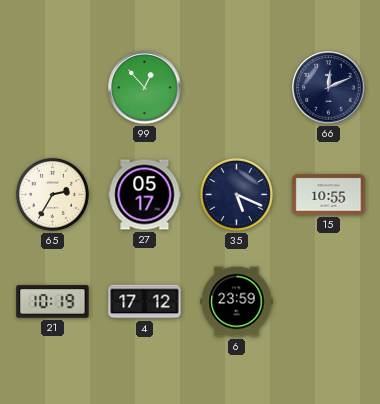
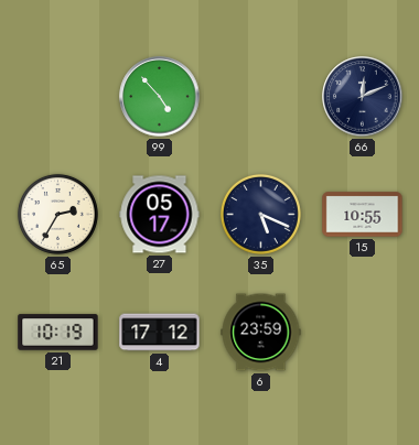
99: 12:53 -> 4:53 (160, 97)
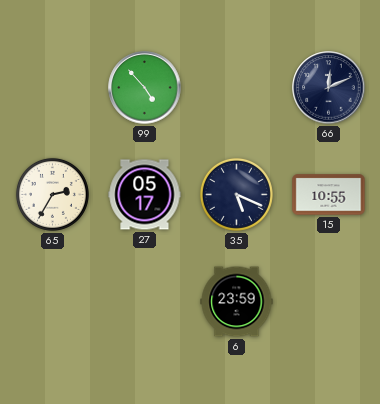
21: 10:19 -> none (58, 333)
4: 17:12 -> none (160, 333)
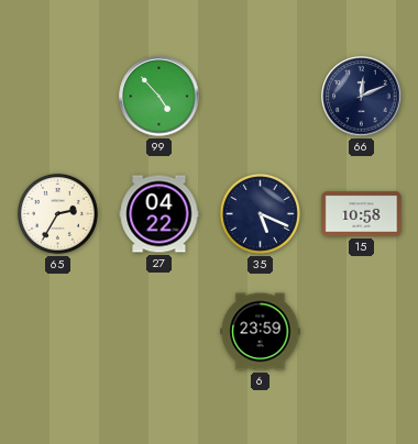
27: 05:17 -> 04:22 (159, 214)
15: 10:55 -> 10:58 (362, 214)
